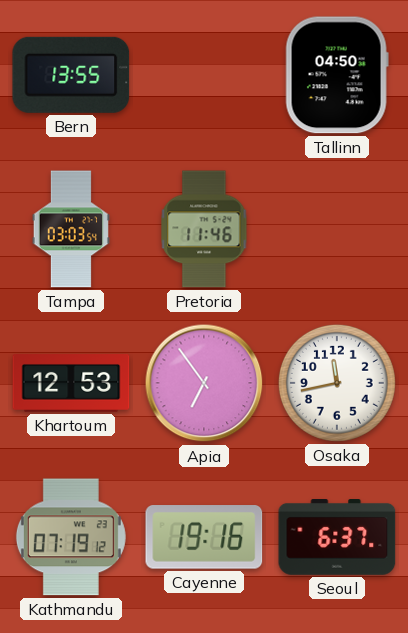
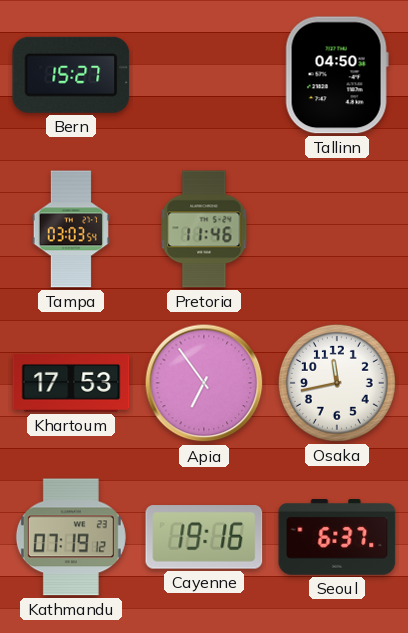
Bern: 13:55 -> 15:27 (71, 75)
Khartoum: 12:53 -> 17:53 (71, 384)
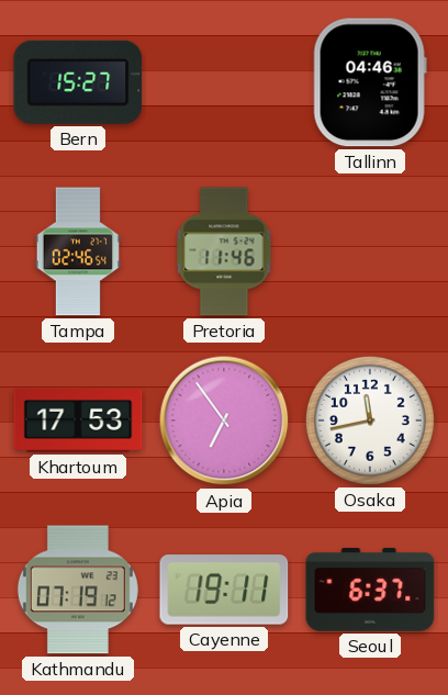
Tallinn: 04:50 -> 04:46 (370, 82)
Tampa: 03:03 -> 02:46 (78, 251)
Cayenne: 19:16 -> 19:11 (224, 590)
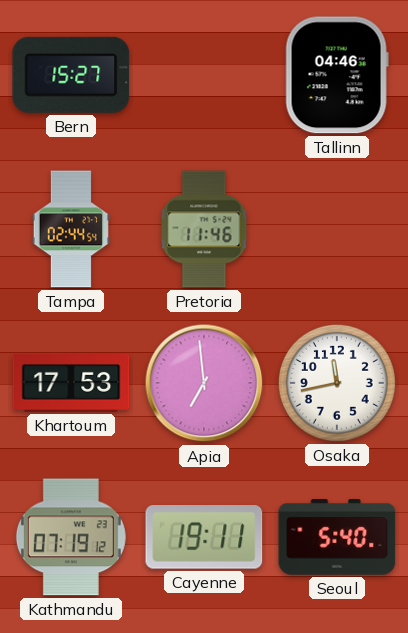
Tampa: 02:46 -> 02:44 (71, 229)
Apia: 6:54 -> 6:59 (204, 383)
Seoul: 6:37 -> 5:40 (337, 538)
